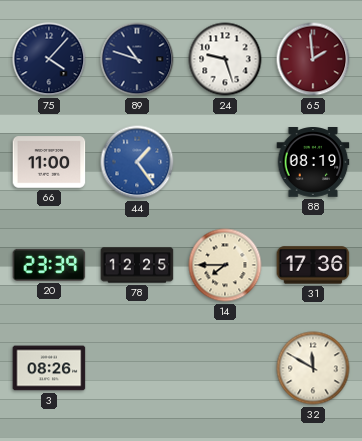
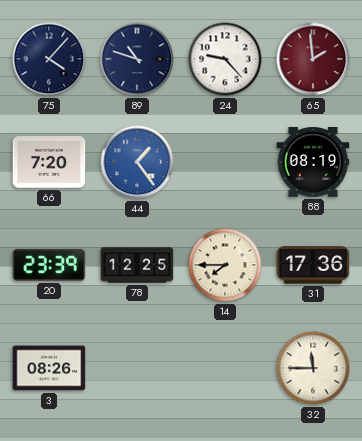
24: 9:27 -> 9:23 (225, 59)
66: 11:00 -> 7:20 (49, 162)
32: 11:50 -> 11:45 (313, 368)
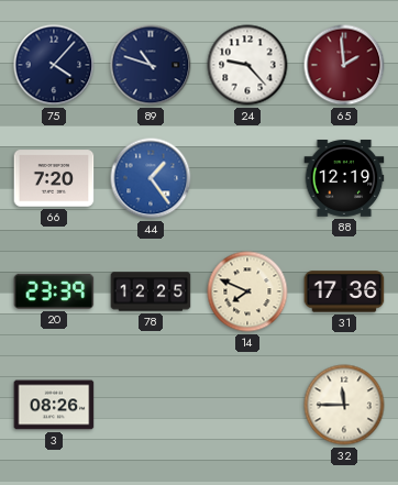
88: 08:19 -> 12:19 (344, 179)
14: 7:45 -> 7:49 (247, 291)
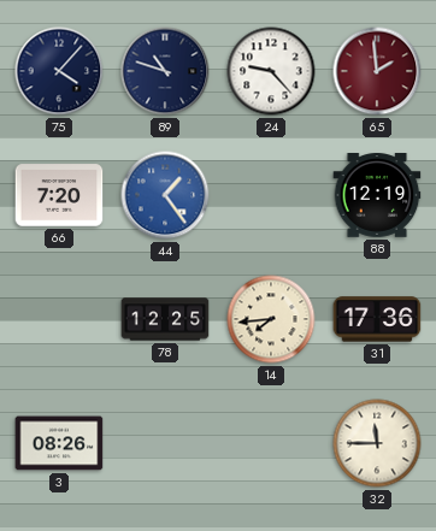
20: 23:39 -> none (54, 291)
14: 7:49 -> 7:44 (271, 319)
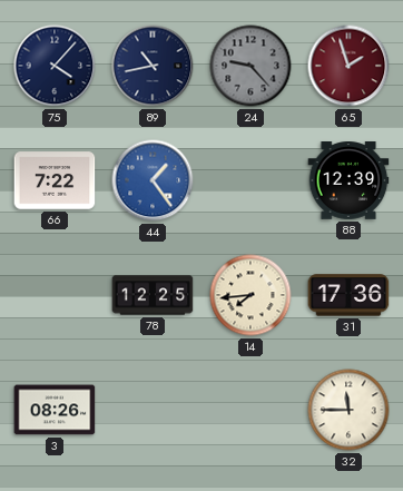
89: 10:48 -> 10:43 (153, 66)
24 dial: white -> grey (250, 66)
65: 1:59 -> 1:57 (348, 66)
66: 7:20 -> 7:22 (55, 180)
88: 12:19 -> 12:39 (348, 181)
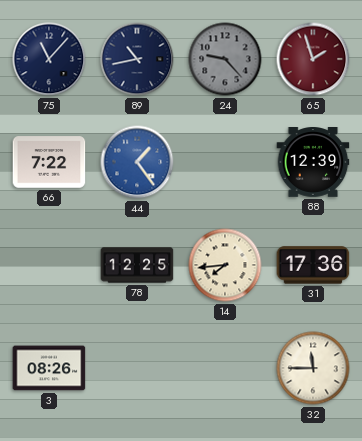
75: 4:07 -> 11:07 (49, 59)
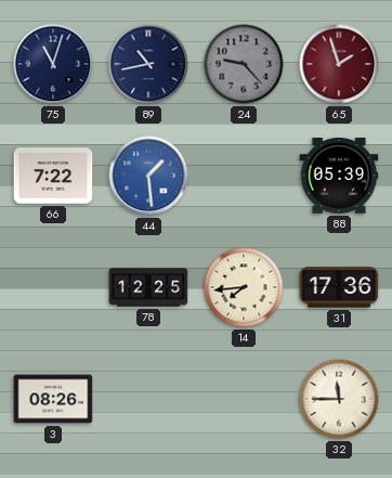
75: 11:07 -> 11:03 (53, 64)
44: 1:24 -> 1:29 (148, 176)
88: 12:39 -> 05:39 (339, 177)
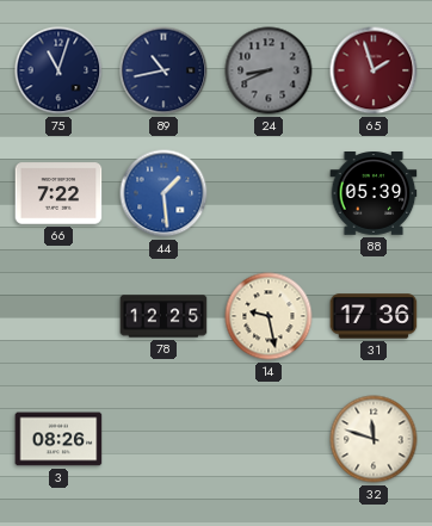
24: 9:23 -> 8:41 (269, 70)
14: 7:44 -> 9:28 (269, 316)
32: 11:45 -> 11:48 (374, 439)
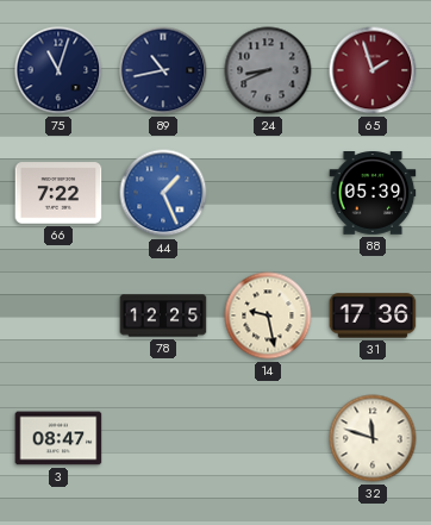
44: 1:29 -> 1:26 (163, 193)
3: 08:26 -> 08:47 (58, 438)
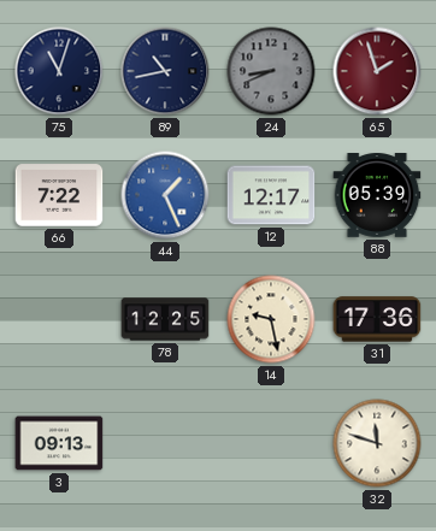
12: none -> 12:17 (271, 195)
3: 08:47 -> 09:13 (59, 443)
